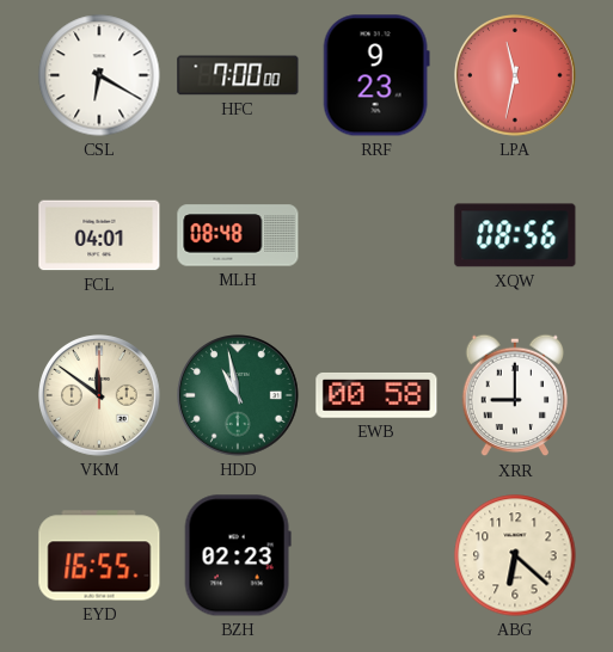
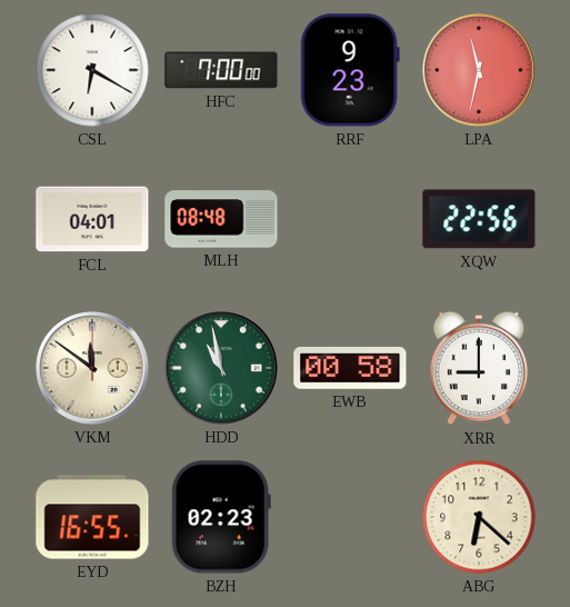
XQW: 08:56 -> 22:56 (479, 219)
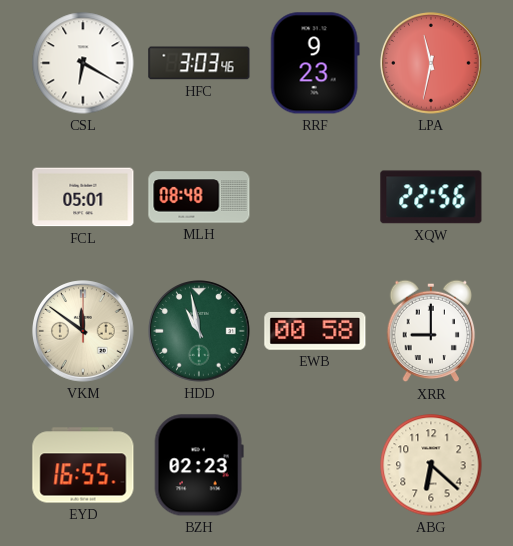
HFC: 7:00 -> 3:03 (199, 63)
FCL: 04:01 -> 05:01 (83, 197)
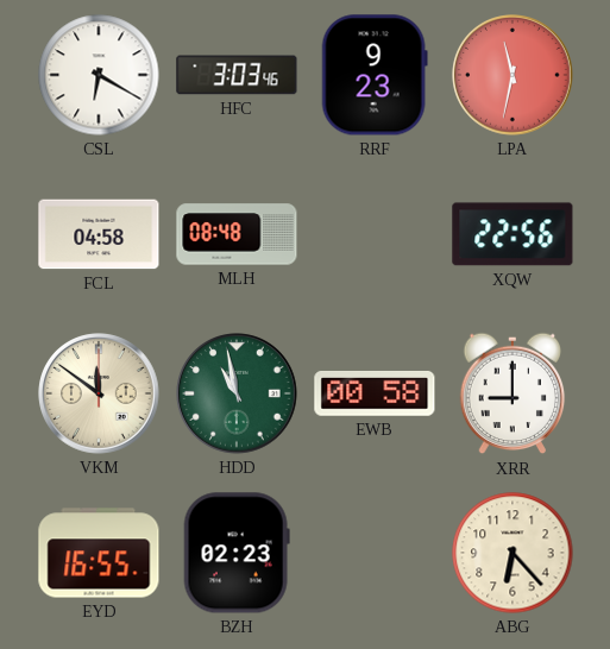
FCL: 05:01 -> 04:58 (99, 234)
ABG: 6:22 -> 6:23 (512, 553)
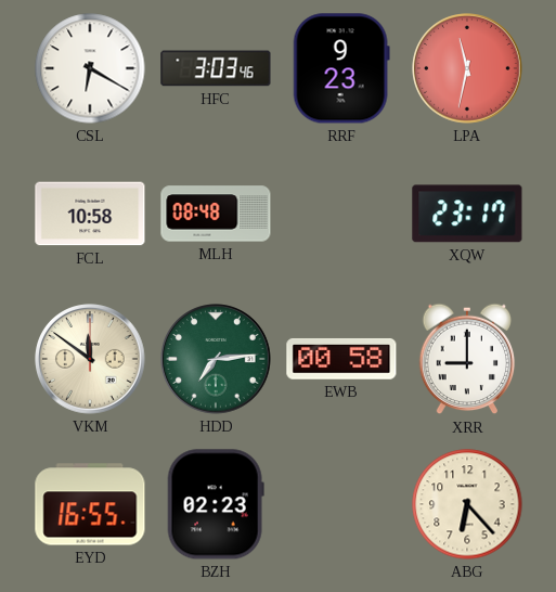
FCL: 04:58 -> 10:58 (90, 214)
XQW: 22:56 -> 23:17 (467, 214)
HDD: 10:58 -> 7:14 (216, 359)
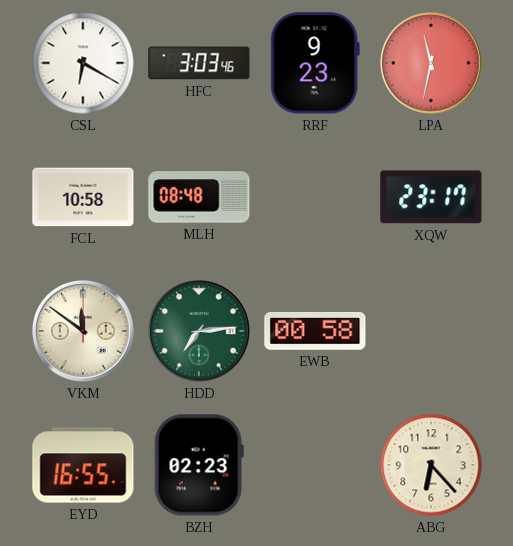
XRR: 9:00 -> none (467, 359)
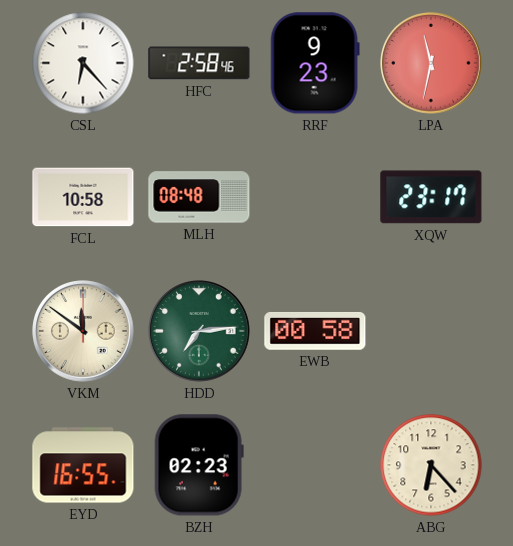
CSL: 6:20 -> 6:23 (83, 63)
HFC: 3:03 -> 2:58 (199, 63)
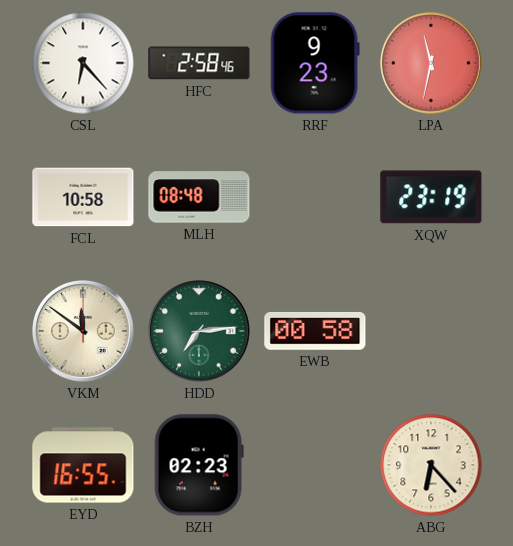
XQW: 23:17 -> 23:19 (431, 197)
